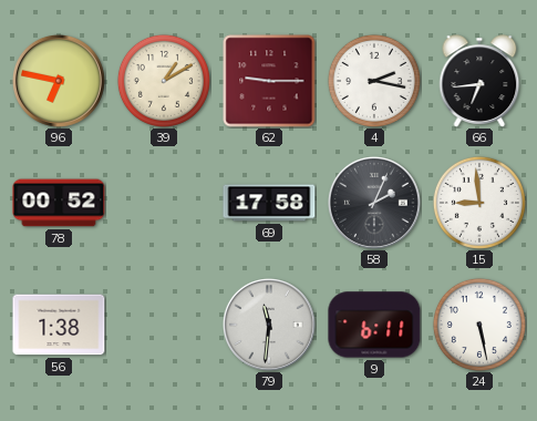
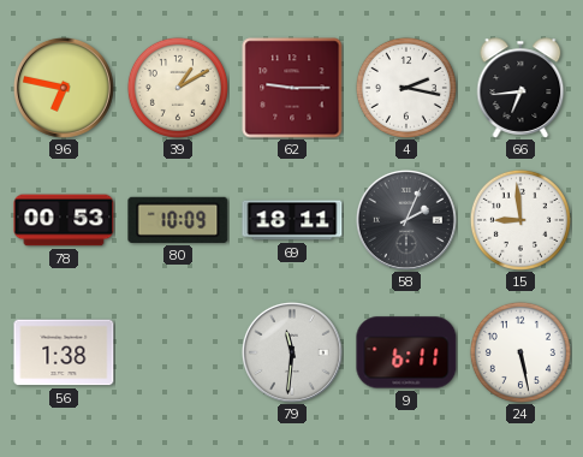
78: 00:52 -> 00:53 (64, 220)
80: none -> 10:09 (178, 220)
69: 17:58 -> 18:11 (292, 220)
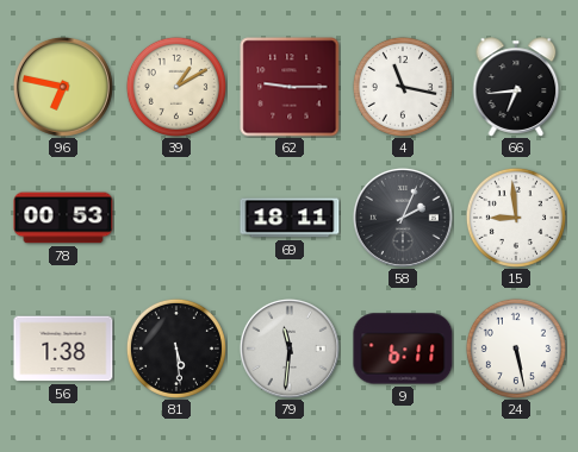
4: 2:17 -> 11:17 (403, 87)
80: 10:09 -> none (178, 220)
81: none -> 5:29 (176, 349)
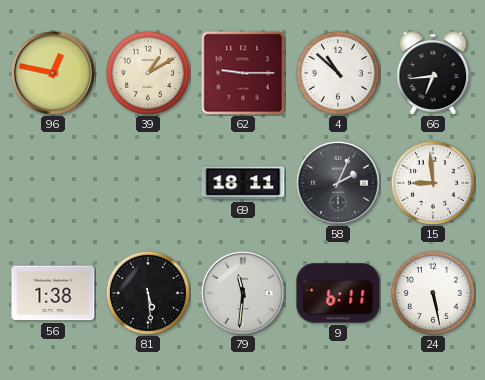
96: 6:47 -> 12:47 (53, 73)
4: 11:17 -> 10:52 (338, 73)
78: 00:53 -> none (63, 218)
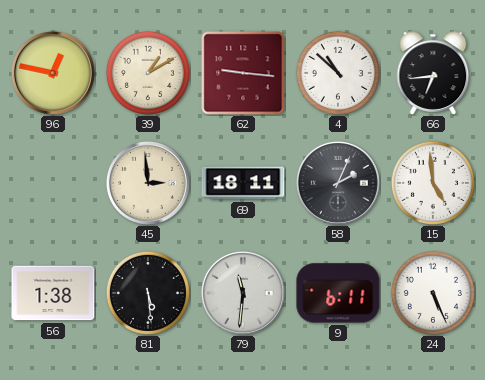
62: 9:15 -> 9:16 (243, 73)
45: none -> 2:59 (148, 183)
15: 8:59 -> 4:59 (433, 183)
24: 5:28 -> 5:26 (433, 293)
